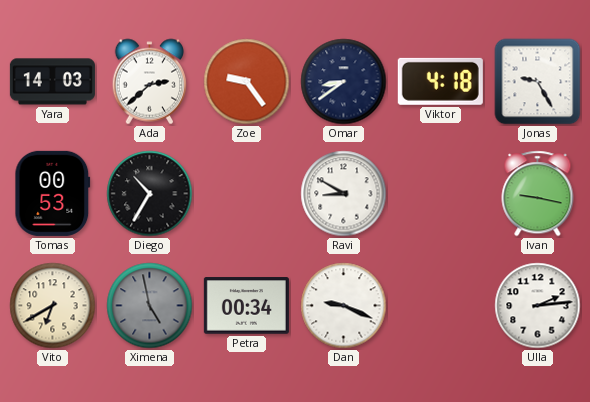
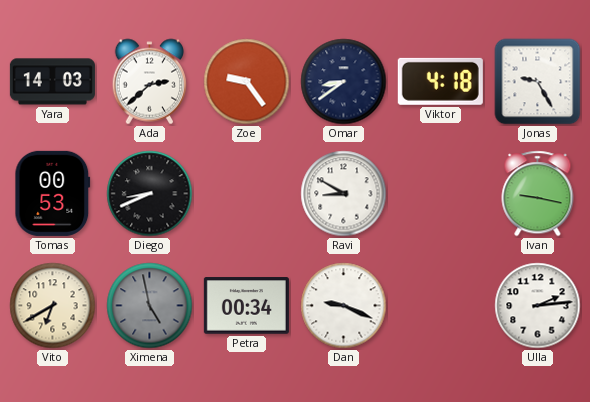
Diego: 10:35 -> 8:41 (150, 194)
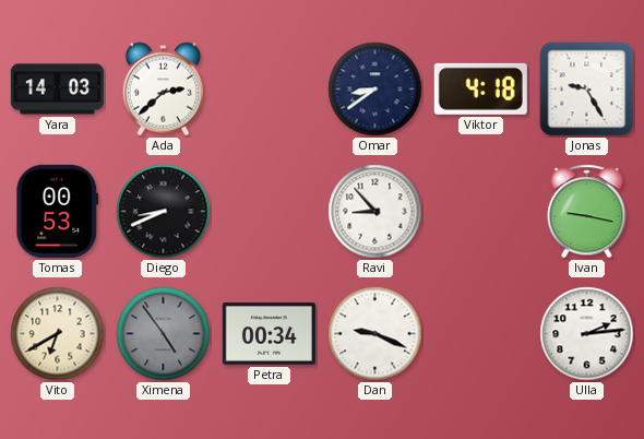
Zoe: 9:24 -> none (247, 82)
Ravi: 8:50 -> 8:53 (375, 212)
Ximena: 4:58 -> 4:54 (164, 334)
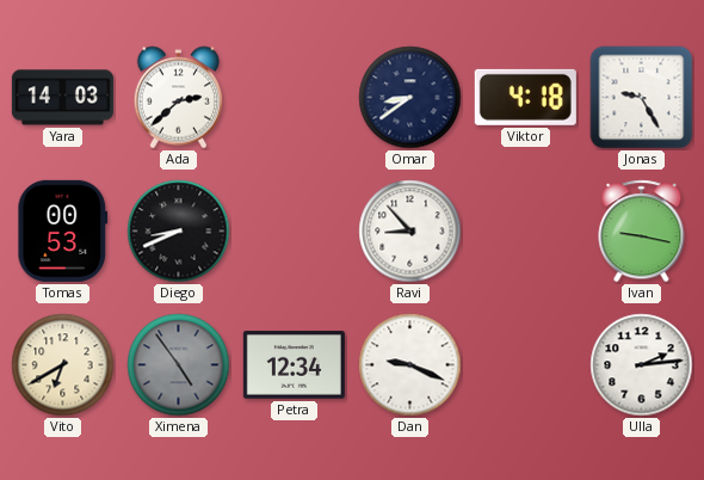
Petra: 00:34 -> 12:34 (294, 365)
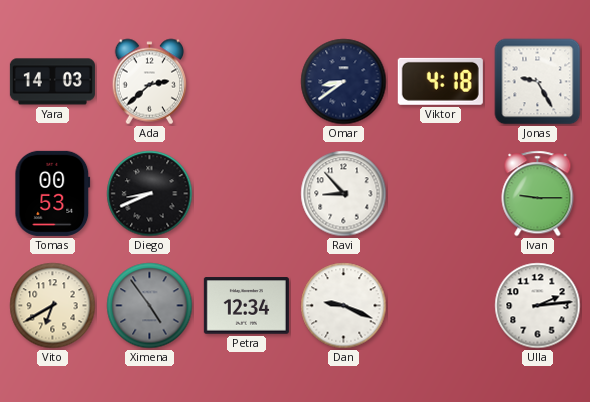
Ivan: 9:17 -> 9:15 (538, 194)
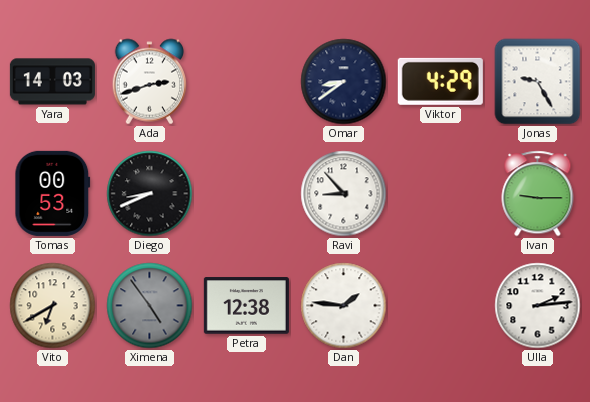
Ada: 2:38 -> 2:42 (150, 82)
Viktor: 4:18 -> 4:29 (440, 81)
Petra: 12:34 -> 12:38 (246, 306)
Dan: 9:19 -> 1:46 (344, 306)
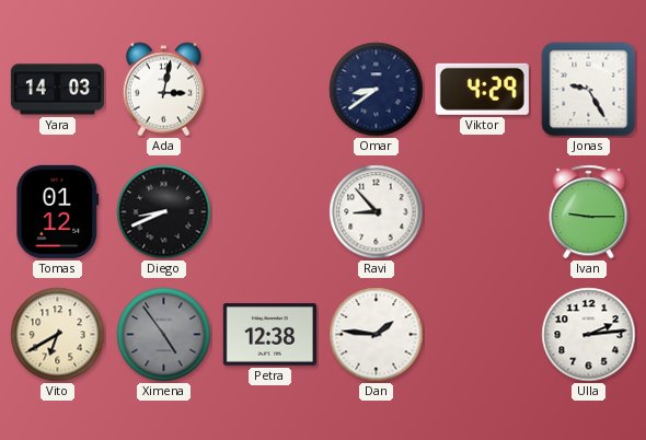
Ada: 2:42 -> 3:02 (164, 90)
Tomas: 00:53 -> 01:12 (58, 211)
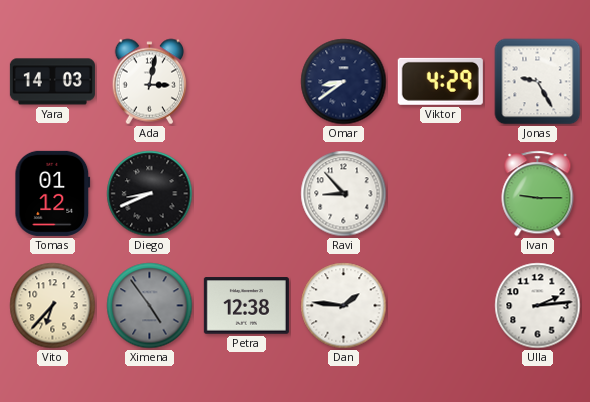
Vito: 6:40 -> 6:37 (53, 306)
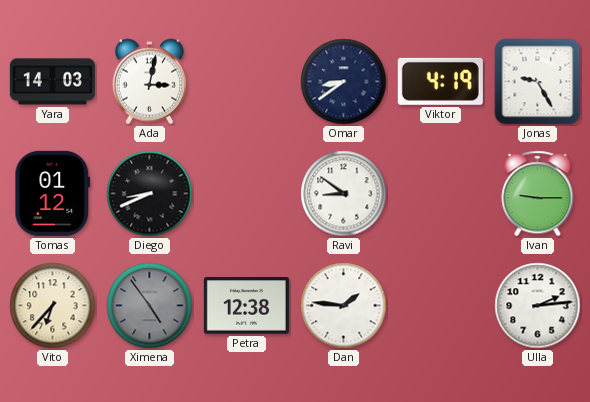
Viktor: 4:29 -> 4:19 (440, 81)
Ravi: 8:53 -> 8:51 (344, 194)
